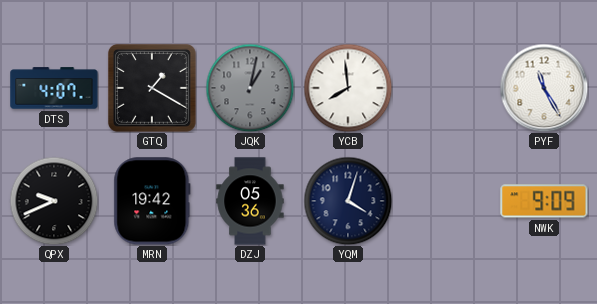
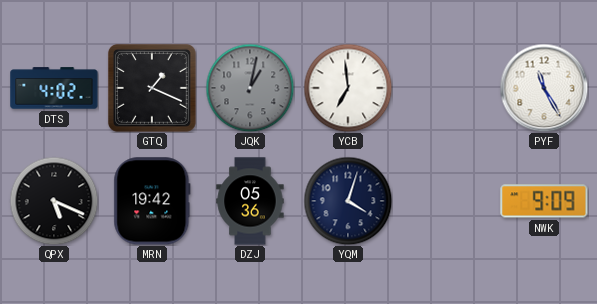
DTS: 4:07 -> 4:02 (54, 88)
GTQ: 1:20 -> 1:19 (152, 88)
YCB: 7:59 -> 6:59 (348, 88)
QPX: 9:41 -> 5:19 (54, 201)
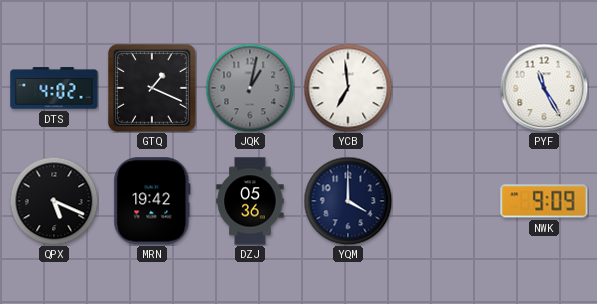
YQM: 4:03 -> 4:00 (348, 201)
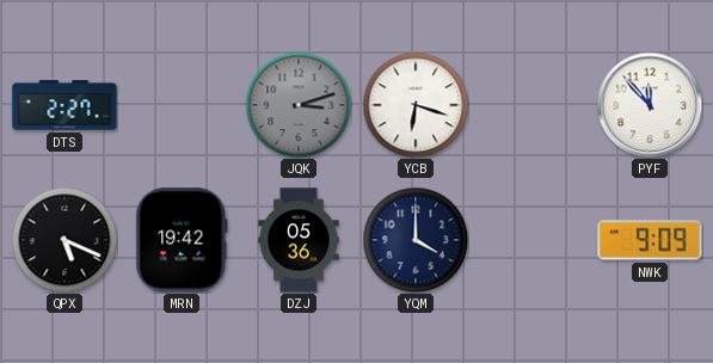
DTS: 4:02 -> 2:27 (64, 105)
GTQ: 1:19 -> none (152, 88)
JQK: 1:02 -> 3:12 (299, 105)
YCB: 6:59 -> 6:18 (416, 105)
PYF: 11:25 -> 11:53 (650, 105)
